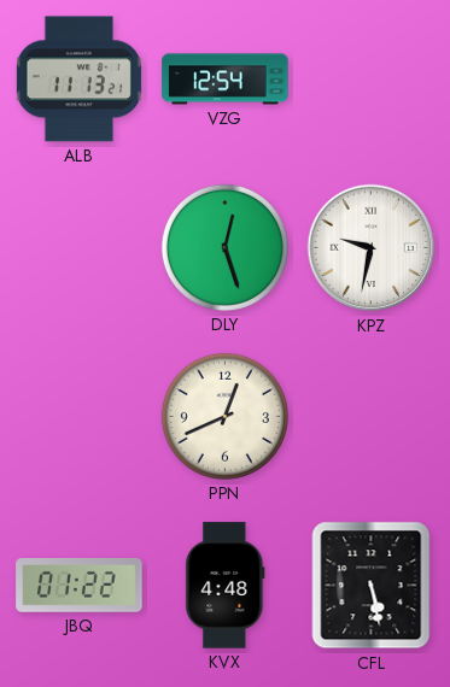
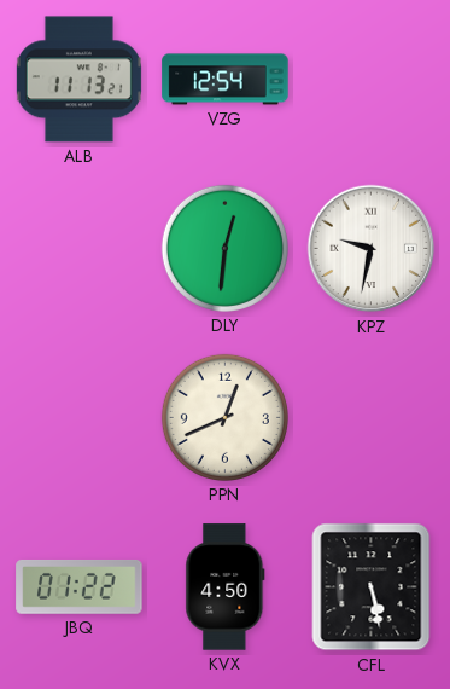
DLY: 12:27 -> 12:31 (224, 248)
KVX: 4:48 -> 4:50 (226, 587)
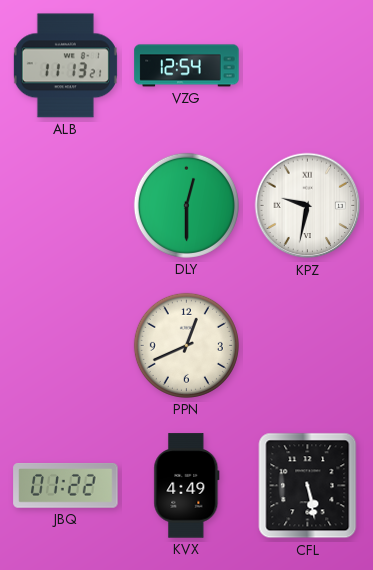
DLY: 12:31 -> 12:30 (186, 205)
KVX: 4:50 -> 4:49 (187, 486)
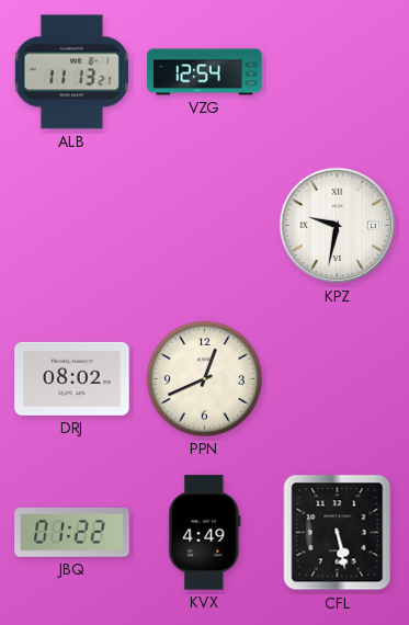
DLY: 12:30 -> none (186, 205)
DRJ: none -> 08:02 (72, 378)
